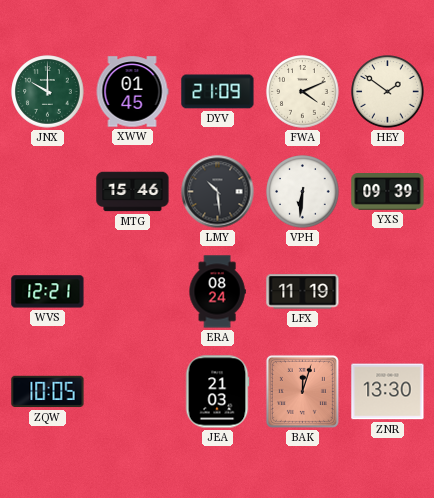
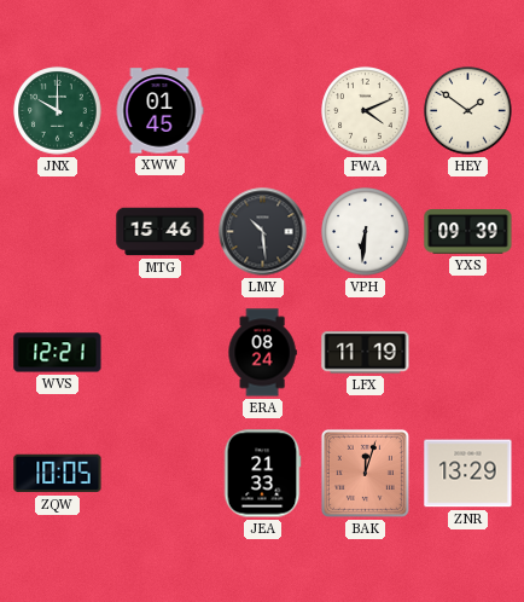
DYV: 21:09 -> none (218, 92)
JEA: 21:03 -> 21:33 (262, 474)
ZNR: 13:30 -> 13:29 (468, 474)
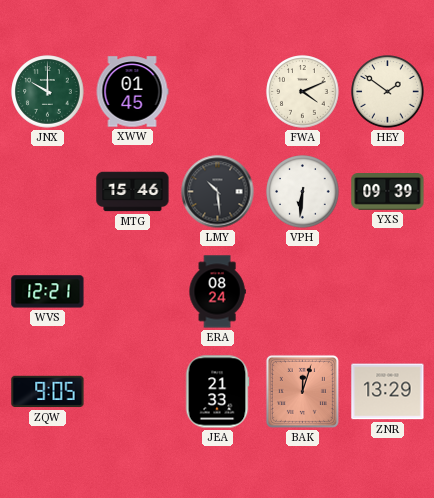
LFX: 11:19 -> none (366, 353)
ZQW: 10:05 -> 9:05 (48, 392)
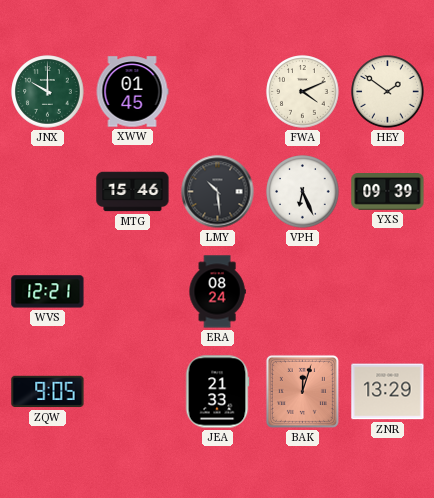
VPH: 6:31 -> 6:26 (303, 192)
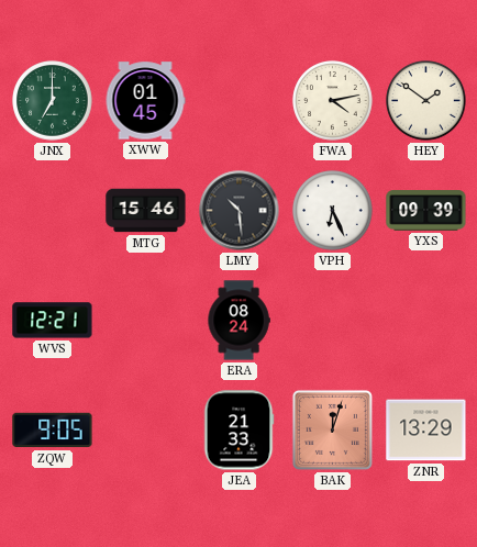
JNX: 10:00 -> 7:00 (53, 101)
FWA: 4:11 -> 4:13 (333, 101)
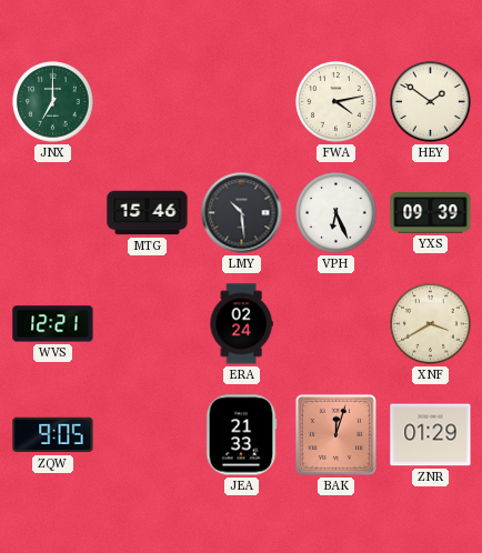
XWW: 01:45 -> none (145, 101)
ERA: 08:24 -> 02:24 (241, 324)
XNF: none -> 3:40 (431, 324)
ZNR: 13:29 -> 01:29 (431, 435)
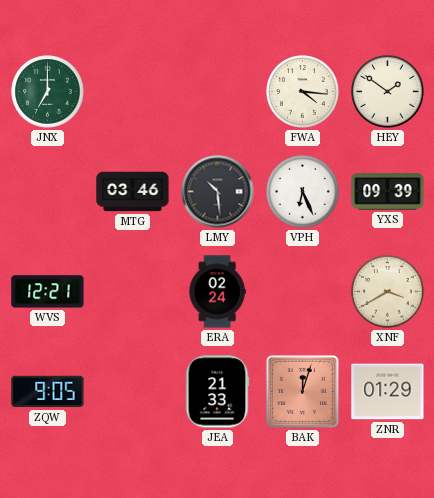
FWA: 4:13 -> 4:16 (303, 92)
MTG: 15:46 -> 03:46 (133, 192)
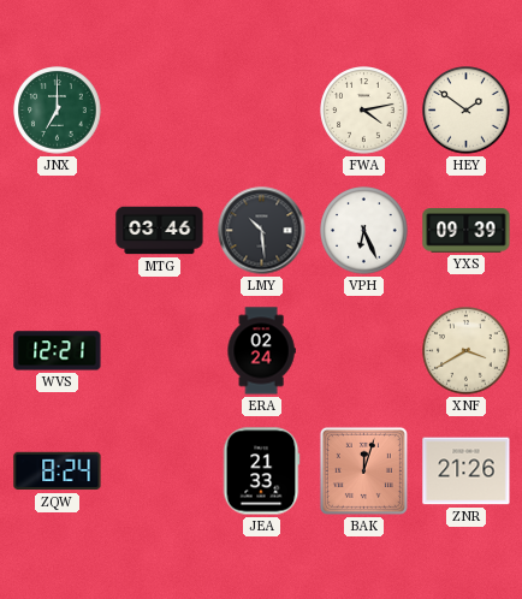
FWA: 4:16 -> 4:13 (364, 111)
ZQW: 9:05 -> 8:24 (58, 472)
ZNR: 01:29 -> 21:26 (467, 472)
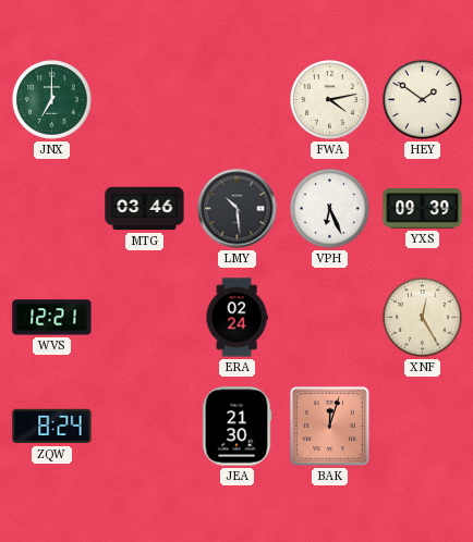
XNF: 3:40 -> 12:25 (423, 318)
JEA: 21:33 -> 21:30 (237, 427)
ZNR: 21:26 -> none (467, 472)
